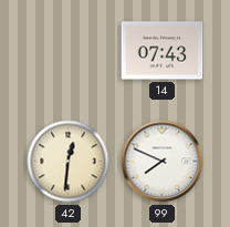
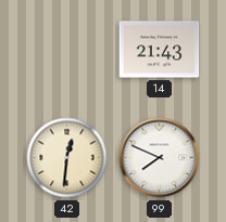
14: 07:43 -> 21:43 (160, 50)
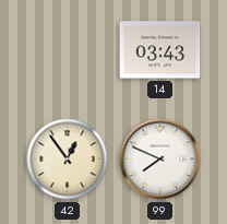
14: 21:43 -> 03:43 (160, 50)
42: 12:31 -> 12:54 (68, 160)
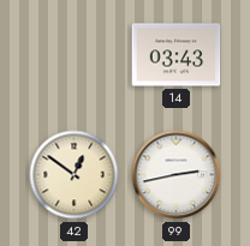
42: 12:54 -> 12:51 (75, 175)
99: 7:49 -> 2:43 (177, 175)
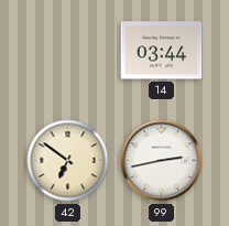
14: 03:43 -> 03:44 (162, 51)
42: 12:51 -> 6:51 (68, 161)
